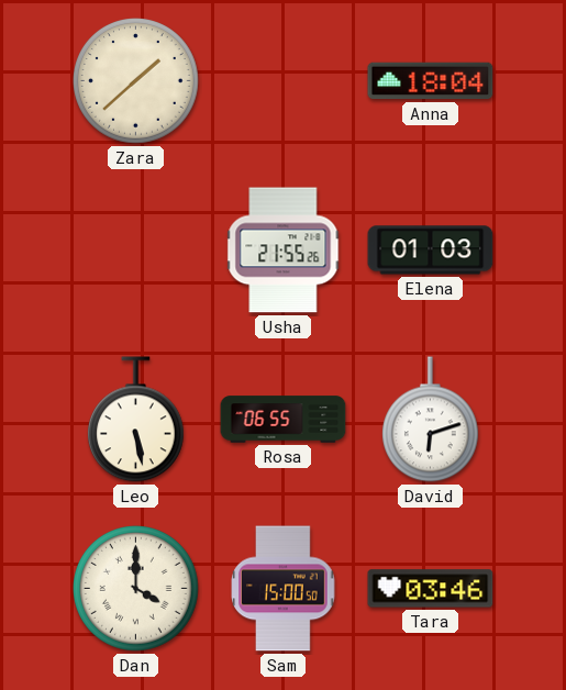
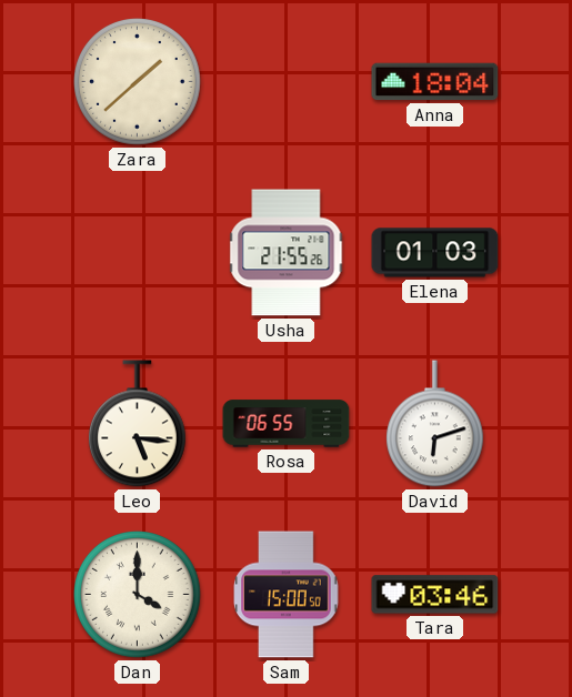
Leo: 5:28 -> 5:16 (137, 424)
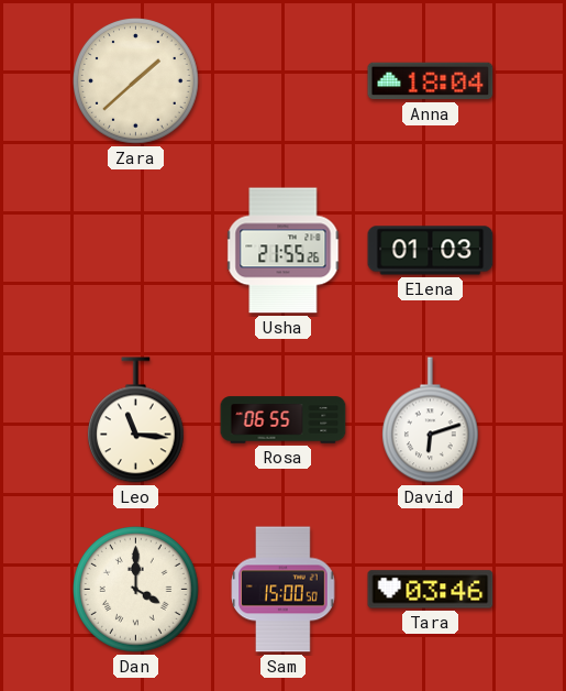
Leo: 5:16 -> 11:16 (135, 420)
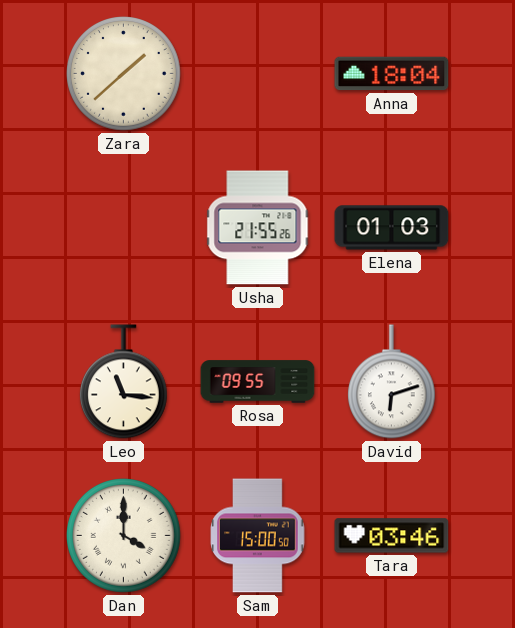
Rosa: 06:55 -> 09:55 (258, 382)
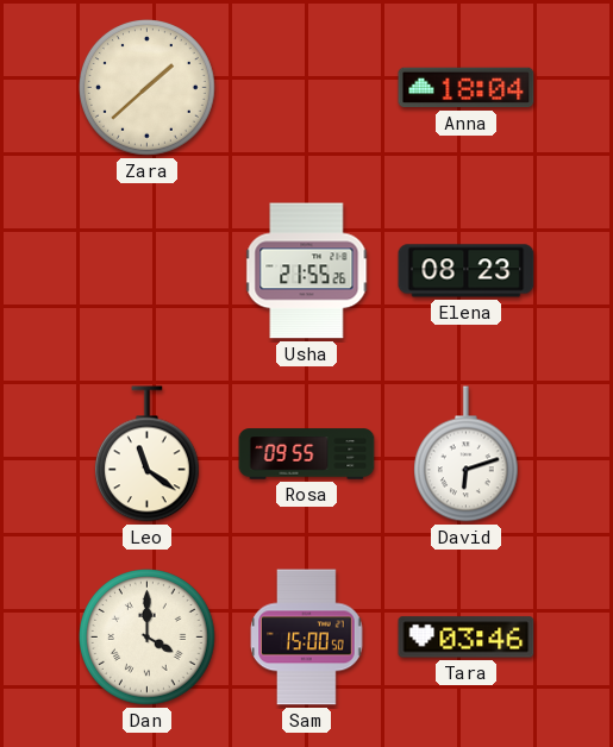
Elena: 01:03 -> 08:23 (467, 271)
Leo: 11:16 -> 11:21 (146, 454)
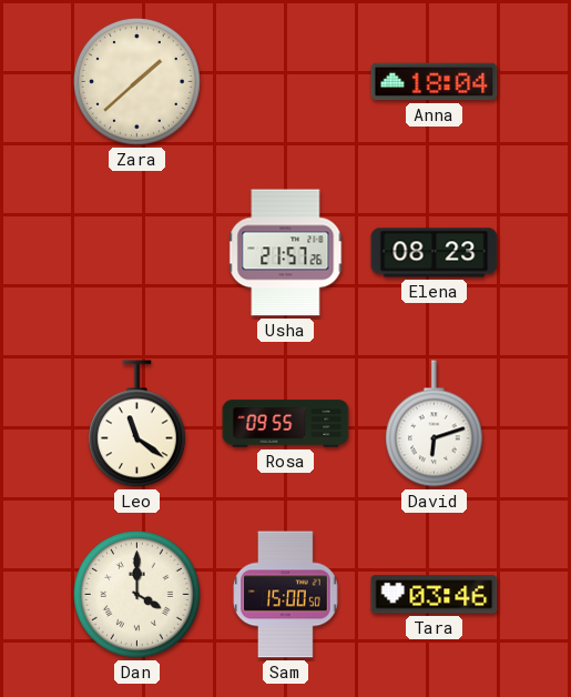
Usha: 21:55 -> 21:57 (286, 253)
